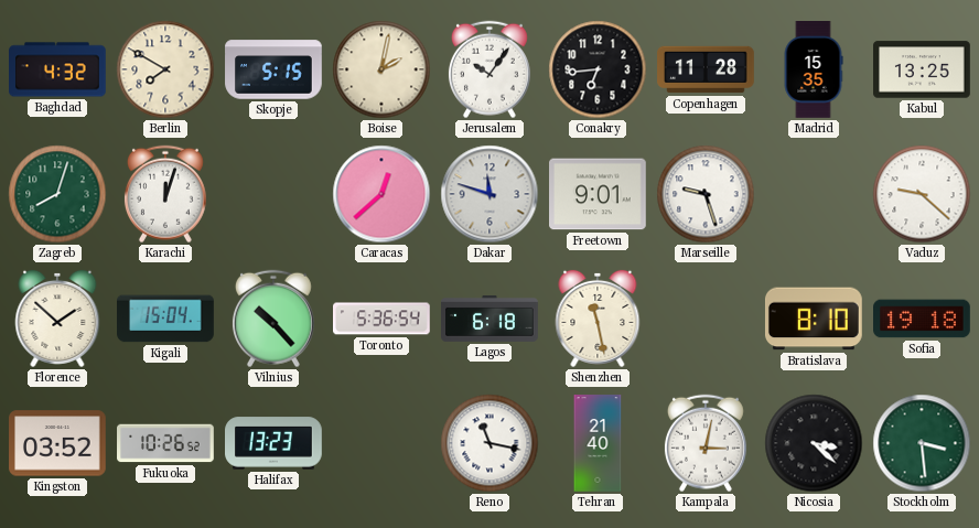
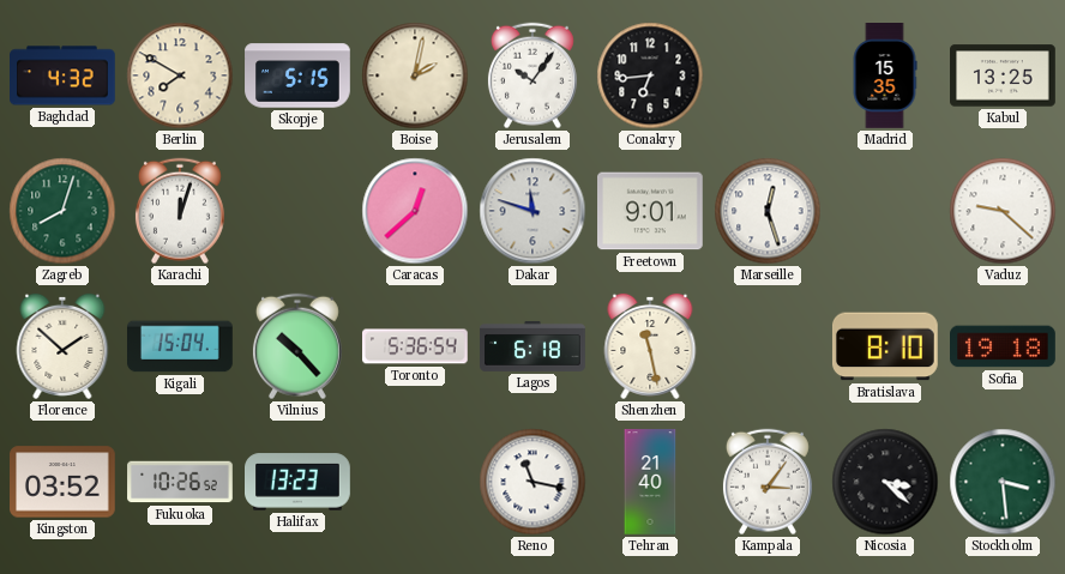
Copenhagen: 11:28 -> none (706, 69)
Marseille: 9:27 -> 12:27 (768, 211)
Kampala: 3:02 -> 3:06 (768, 482)
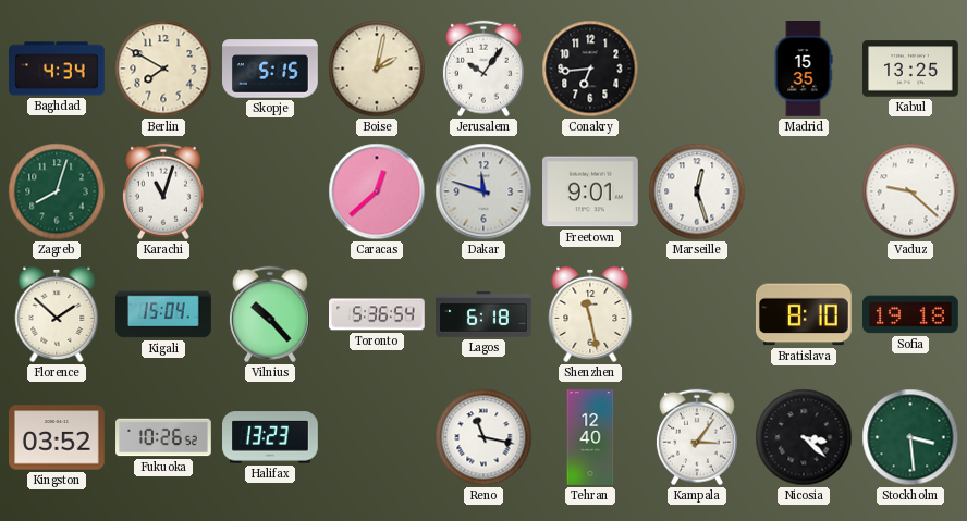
Baghdad: 4:32 -> 4:34 (58, 69)
Karachi: 12:03 -> 11:03 (163, 191)
Tehran: 21:40 -> 12:40 (590, 437)
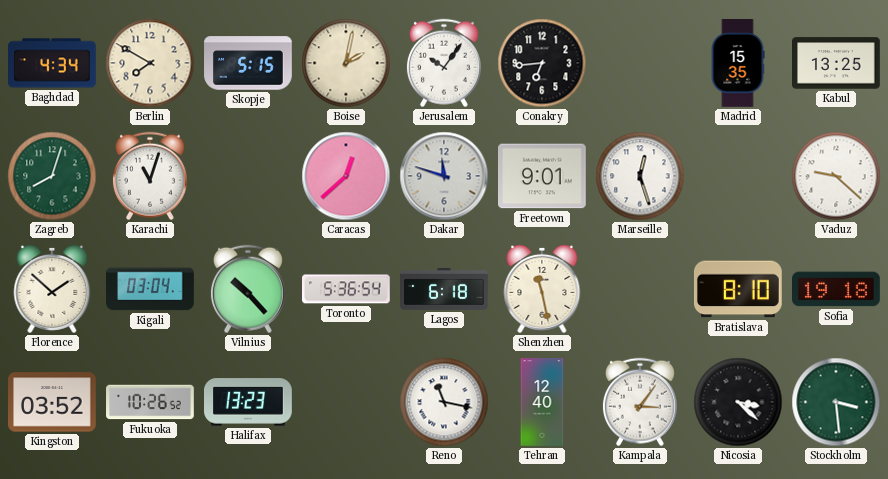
Kigali: 15:04 -> 03:04 (151, 289)
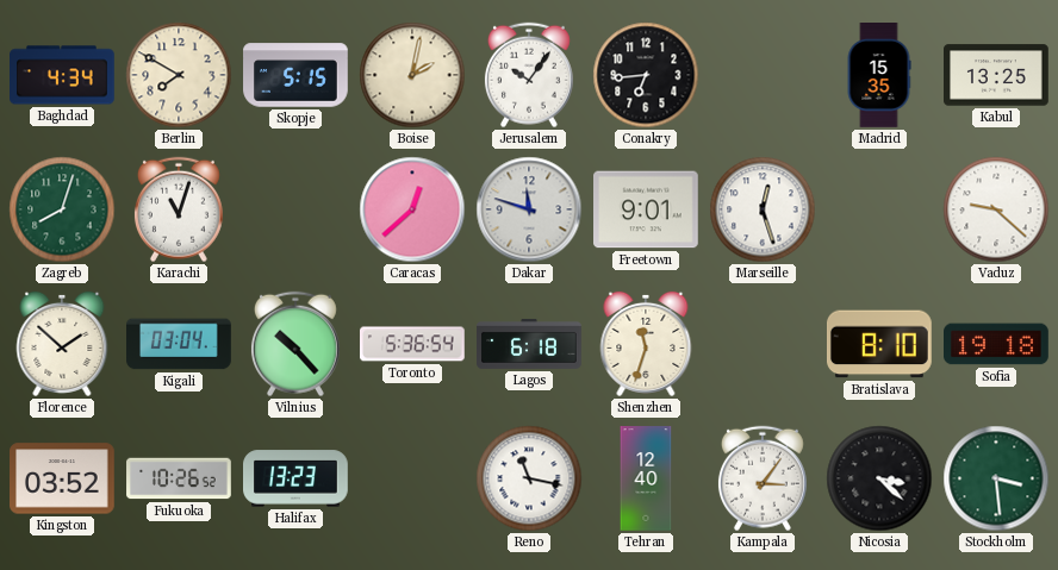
Shenzhen: 11:28 -> 11:33 (646, 344)
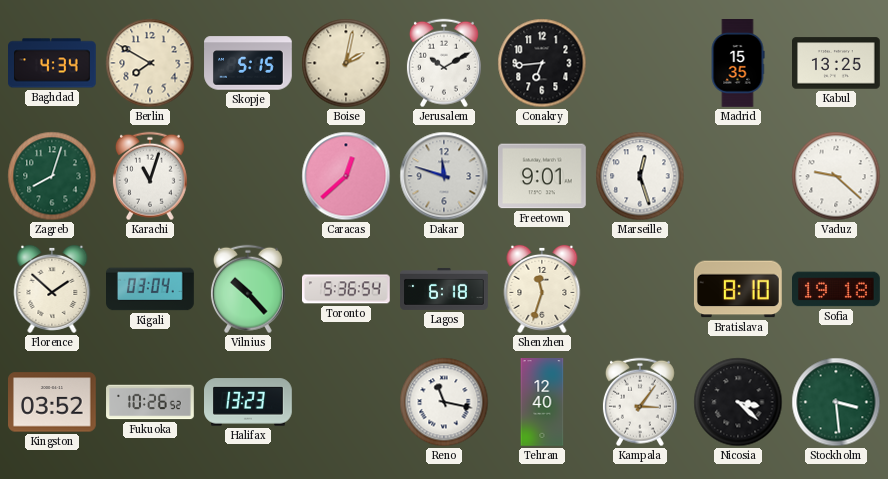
Jerusalem: 10:06 -> 10:10 (444, 63)
